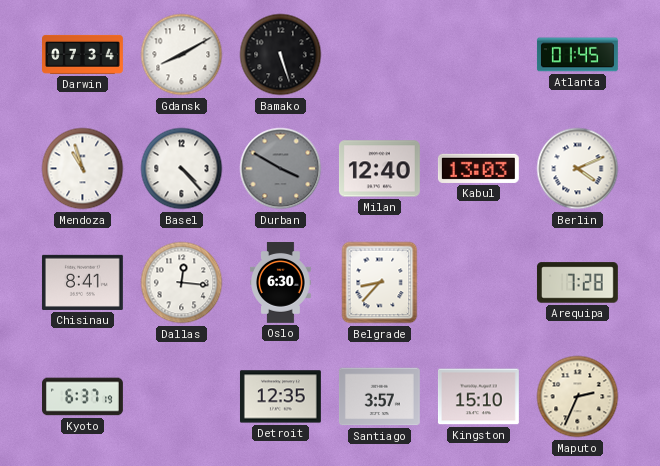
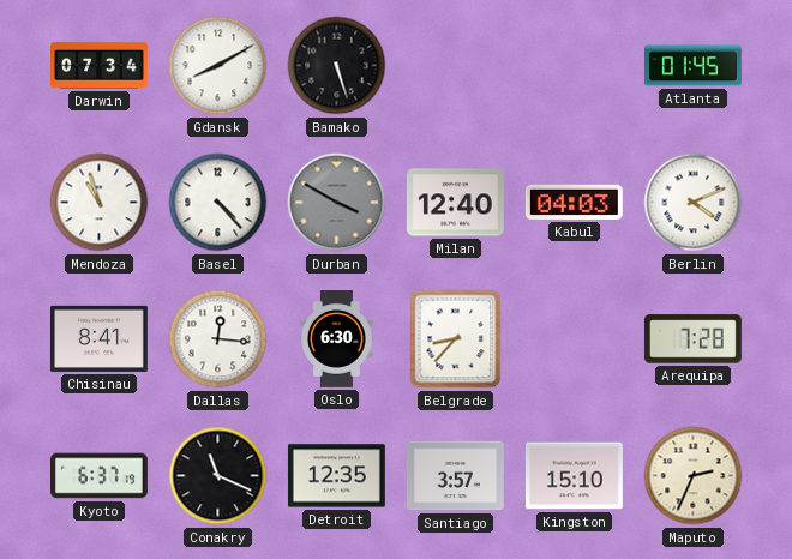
Kabul: 13:03 -> 04:03 (574, 202)
Conakry: none -> 11:19 (218, 476)
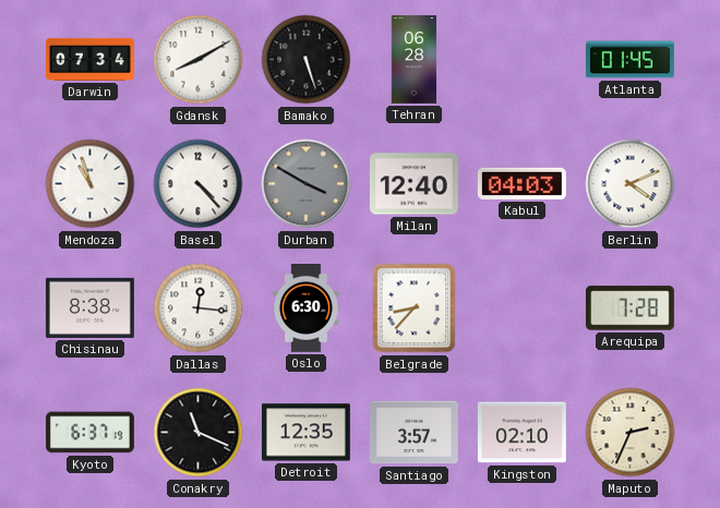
Tehran: none -> 06:28 (415, 60)
Chisinau: 8:41 -> 8:38 (89, 307)
Kingston: 15:10 -> 02:10 (521, 433)
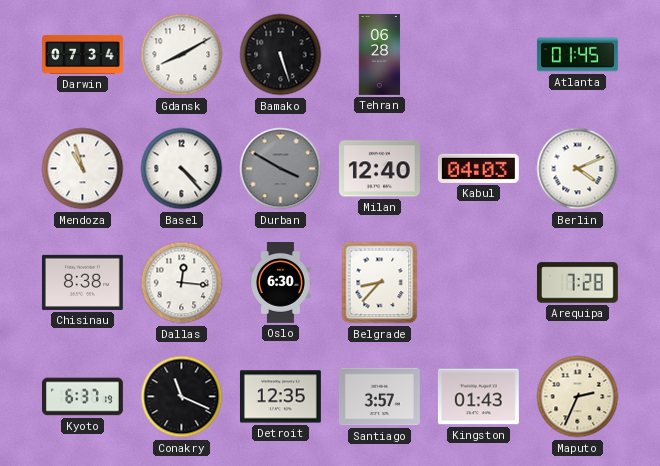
Kingston: 02:10 -> 01:43 (478, 397)
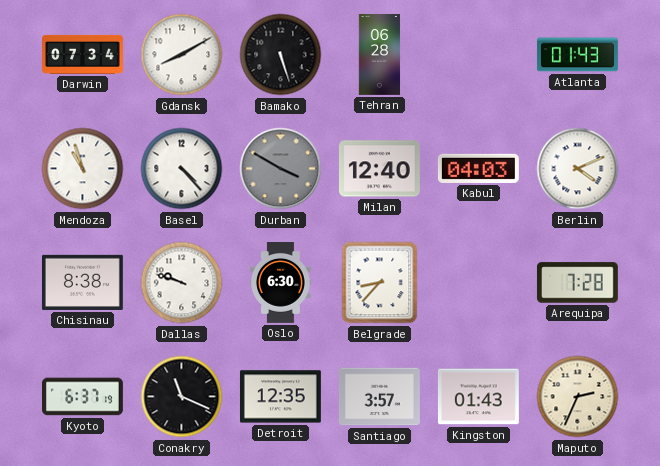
Atlanta: 01:45 -> 01:43 (577, 55)
Dallas: 12:16 -> 9:48 (182, 283)
